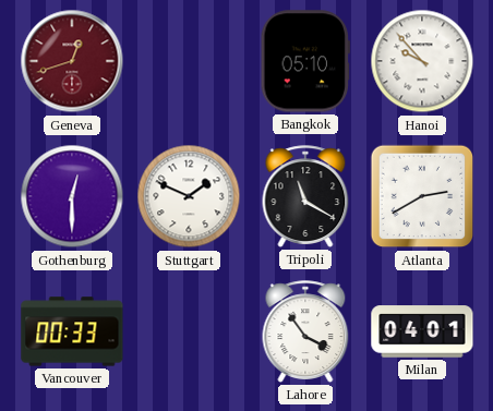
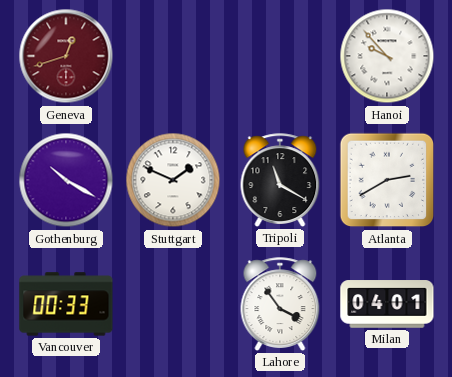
Bangkok: 05:10 -> none (305, 61)
Gothenburg: 12:30 -> 10:20 (66, 180)
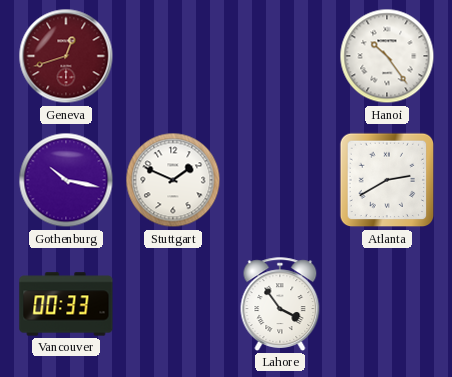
Hanoi: 9:53 -> 10:24 (387, 56)
Gothenburg: 10:20 -> 10:17 (66, 180)
Tripoli: 11:20 -> none (280, 180)
Milan: 04:01 -> none (387, 304)
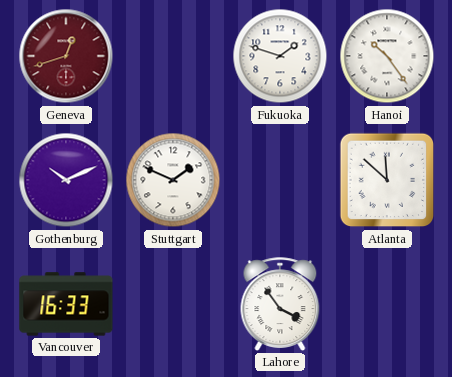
Fukuoka: none -> 1:48 (280, 56)
Gothenburg: 10:17 -> 10:11 (66, 180)
Atlanta: 2:40 -> 11:52 (387, 180)
Vancouver: 00:33 -> 16:33 (66, 304)
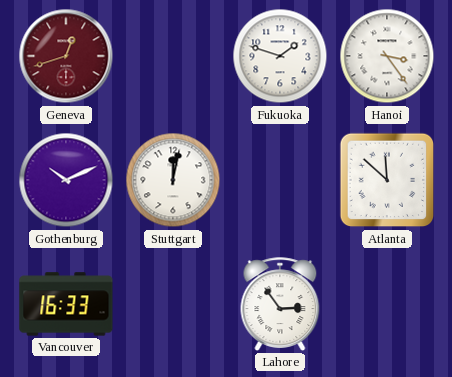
Hanoi: 10:24 -> 3:24 (387, 56)
Stuttgart: 1:49 -> 12:02 (173, 180)
Lahore: 3:54 -> 2:54 (280, 304)
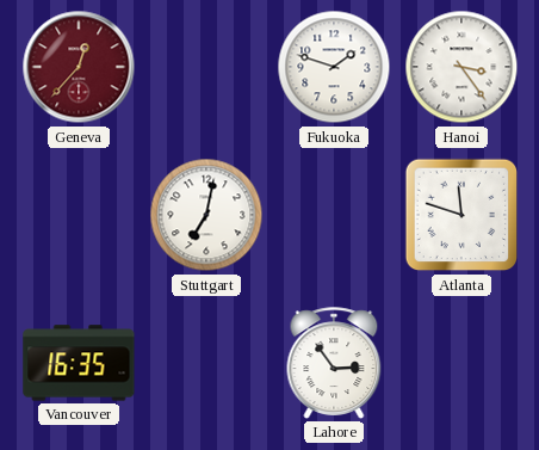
Geneva: 12:42 -> 12:37 (79, 67)
Gothenburg: 10:11 -> none (66, 180)
Stuttgart: 12:02 -> 7:02 (206, 215)
Atlanta: 11:52 -> 11:48 (461, 215)
Vancouver: 16:33 -> 16:35 (79, 363)
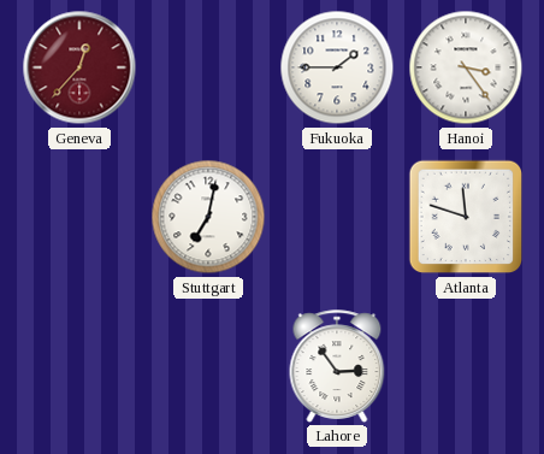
Fukuoka: 1:48 -> 1:45 (337, 67)
Vancouver: 16:35 -> none (79, 363)
